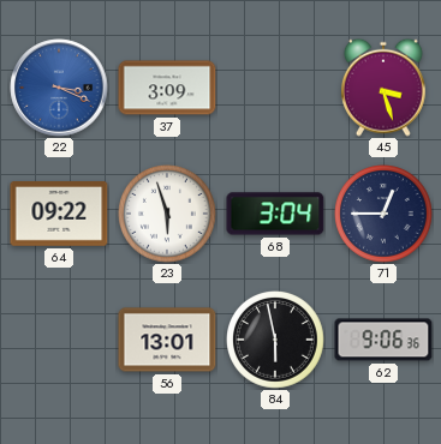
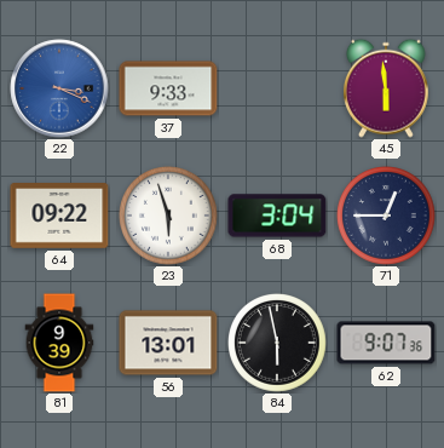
37: 3:09 -> 9:33 (168, 88)
45: 3:27 -> 5:59 (386, 88)
81: none -> 9:39 (59, 343)
62: 9:06 -> 9:07 (386, 343)
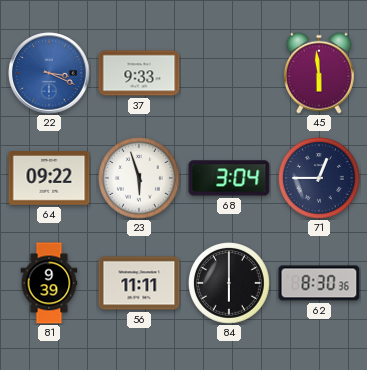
56: 13:01 -> 11:11 (139, 283)
84: 5:58 -> 6:00 (230, 284)
62: 9:07 -> 8:30 (319, 283)
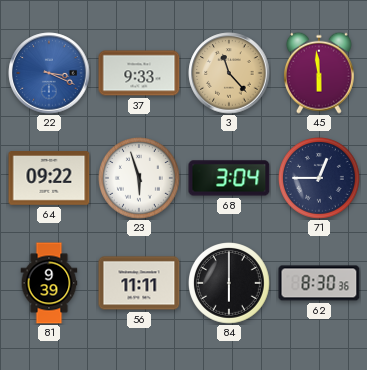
3: none -> 11:23 (229, 73)
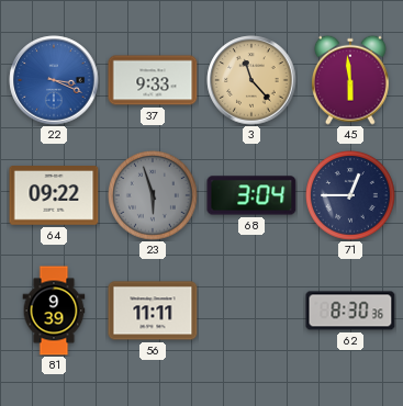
23 dial: white -> grey (154, 196)
84: 6:00 -> none (230, 284)
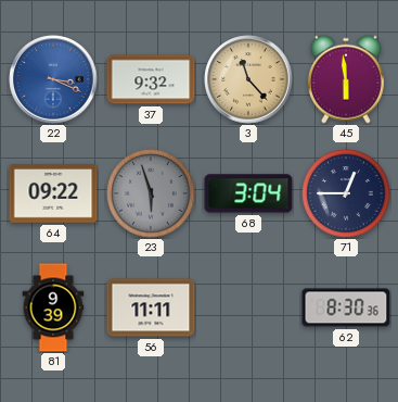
37: 9:33 -> 9:32 (151, 79)
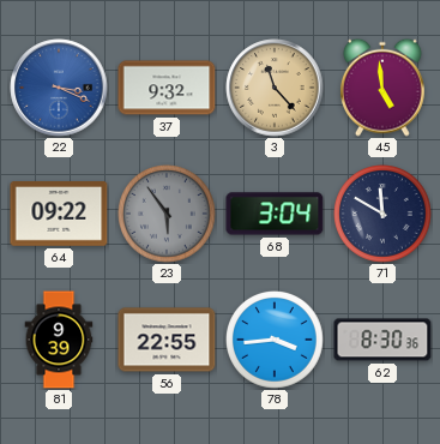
45: 5:59 -> 4:59 (382, 88)
23: 5:57 -> 5:54 (168, 215)
71: 12:45 -> 11:50 (384, 215)
56: 11:11 -> 22:55 (167, 340)
78: none -> 3:44 (276, 341)
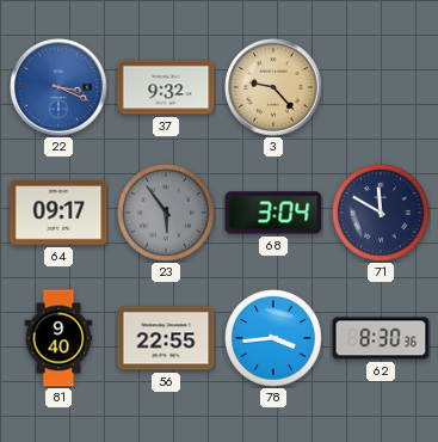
3: 11:23 -> 9:23 (273, 87)
45: 4:59 -> none (382, 88)
64: 09:22 -> 09:17 (58, 214)
81: 9:39 -> 9:40 (58, 338)
